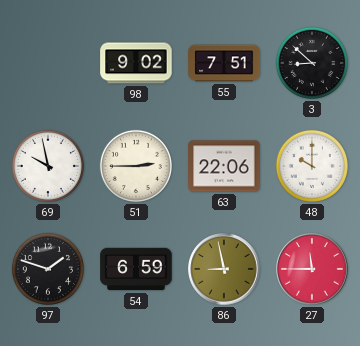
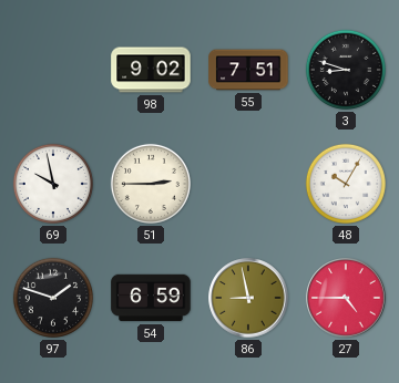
3: 8:52 -> 8:48 (346, 70)
63: 22:06 -> none (224, 166)
48: 10:00 -> 10:05 (346, 184)
27: 11:45 -> 4:45 (346, 298)
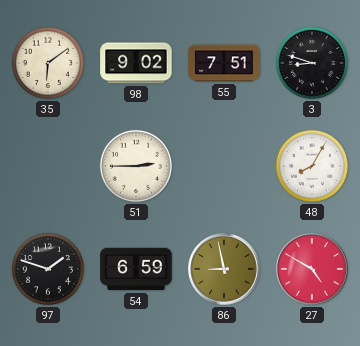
35: none -> 6:09 (48, 63)
69: 9:58 -> none (53, 184)
48: 10:05 -> 8:05 (312, 166)
27: 4:45 -> 4:50 (312, 269)
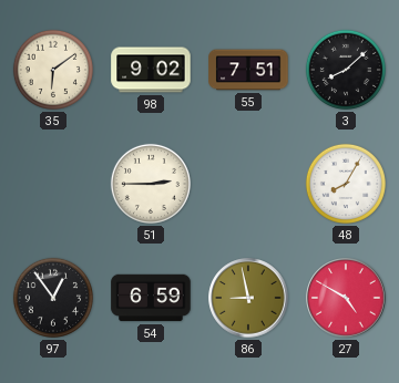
3: 8:48 -> 8:08 (346, 70)
97: 1:48 -> 12:54 (53, 298)
